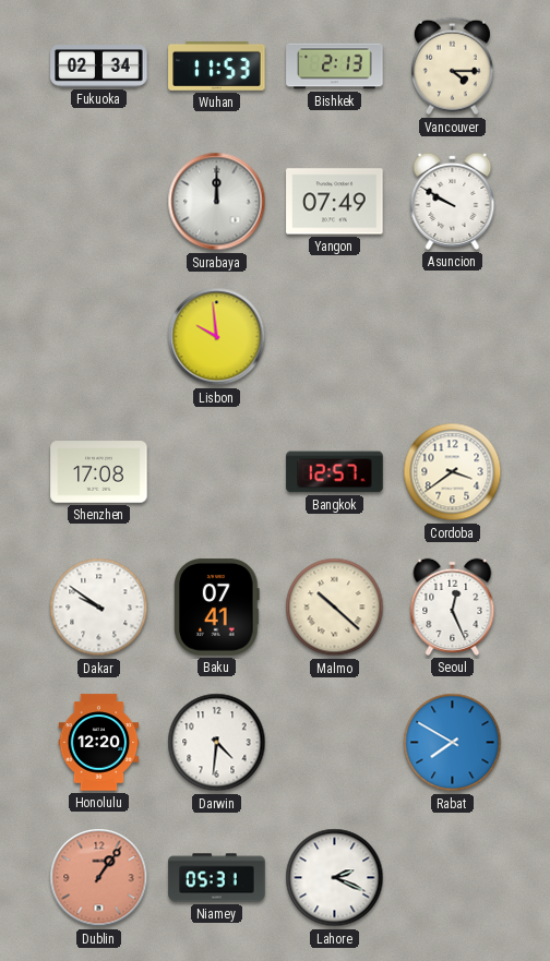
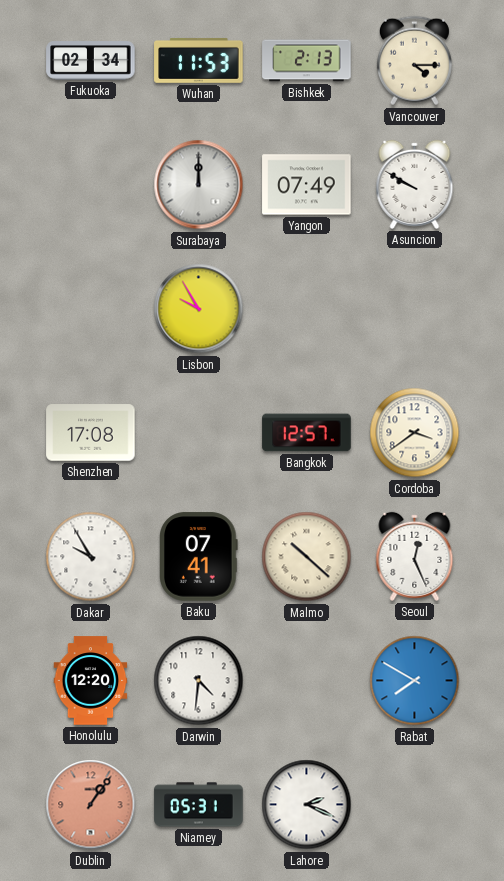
Lisbon: 9:59 -> 9:55 (199, 309)
Dakar: 9:51 -> 9:55 (91, 557)
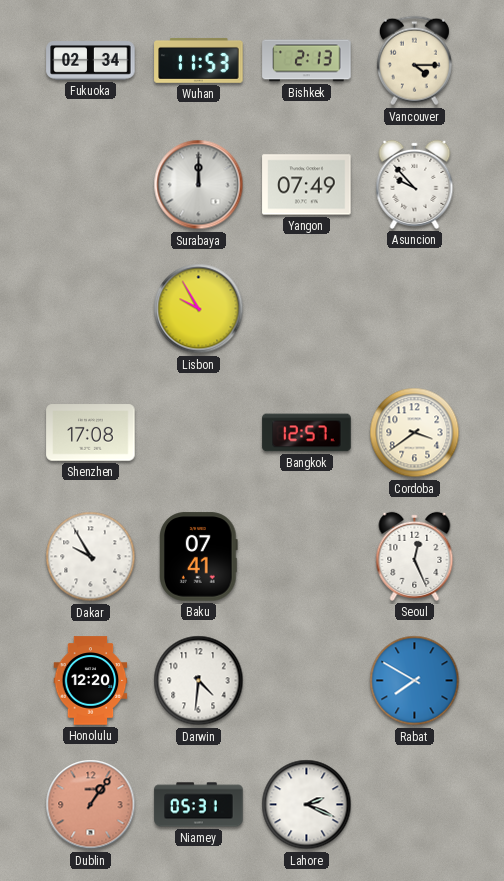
Asuncion: 9:50 -> 9:53 (415, 184)
Malmo: 10:22 -> none (307, 557)
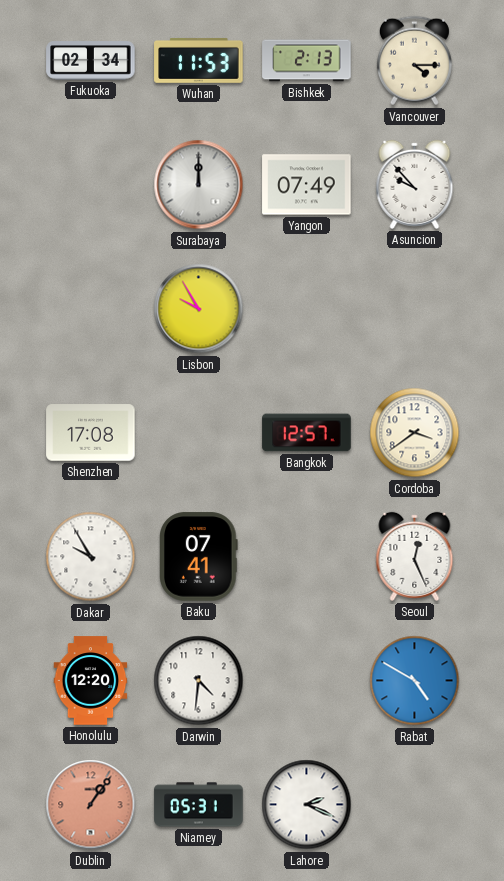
Rabat: 7:50 -> 4:50 (415, 681)
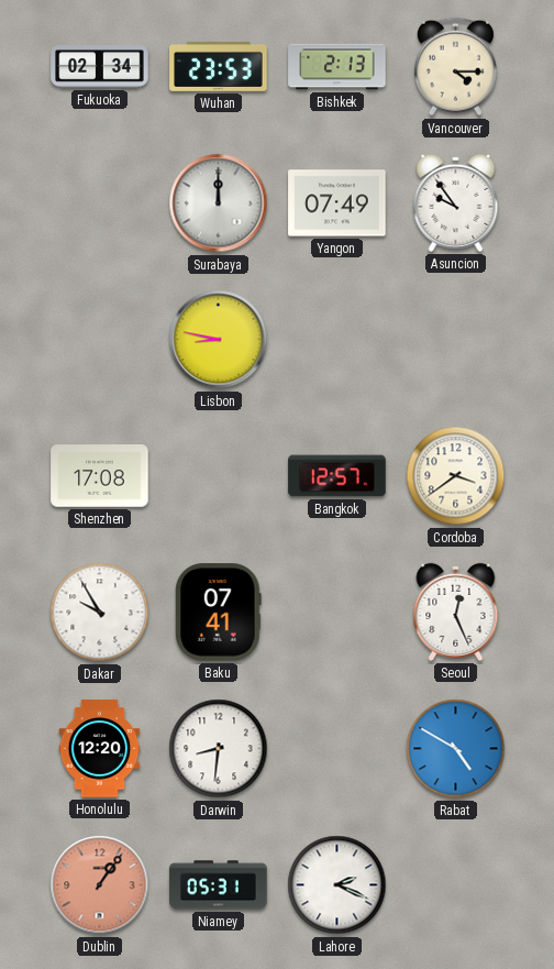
Wuhan: 11:53 -> 23:53 (219, 66)
Asuncion: 9:53 -> 9:54 (456, 202)
Lisbon: 9:55 -> 8:47 (219, 340)
Darwin: 4:31 -> 8:31 (219, 749)
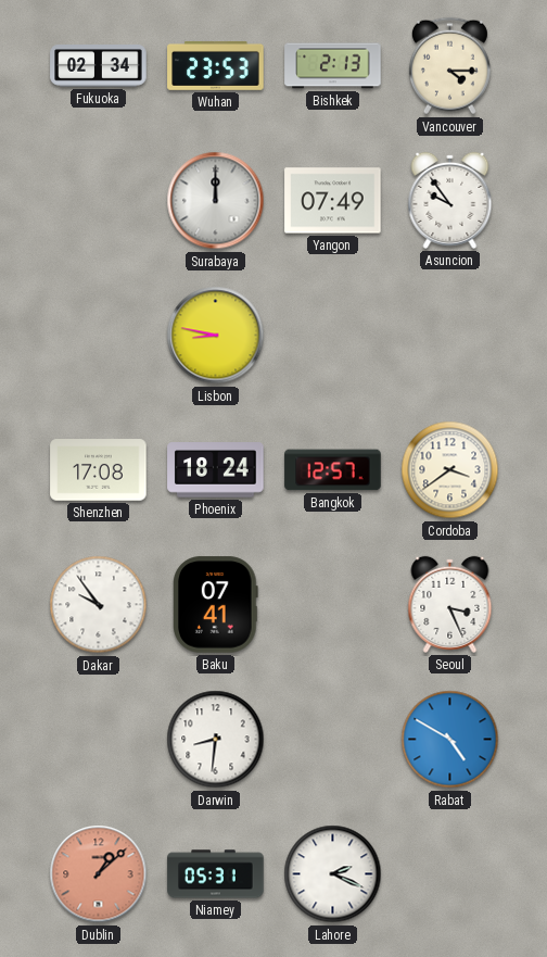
Phoenix: none -> 18:24 (216, 470)
Dakar: 9:55 -> 9:54 (99, 605)
Seoul: 12:26 -> 3:26 (450, 604)
Honolulu: 12:20 -> none (100, 749)
Dublin: 1:06 -> 1:08 (99, 874)
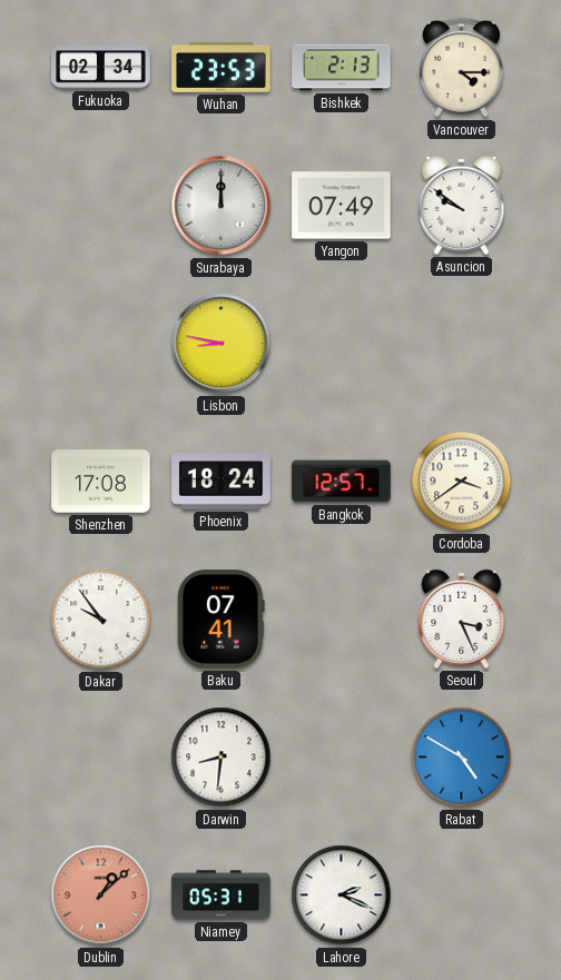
Asuncion: 9:54 -> 9:51 (462, 205)
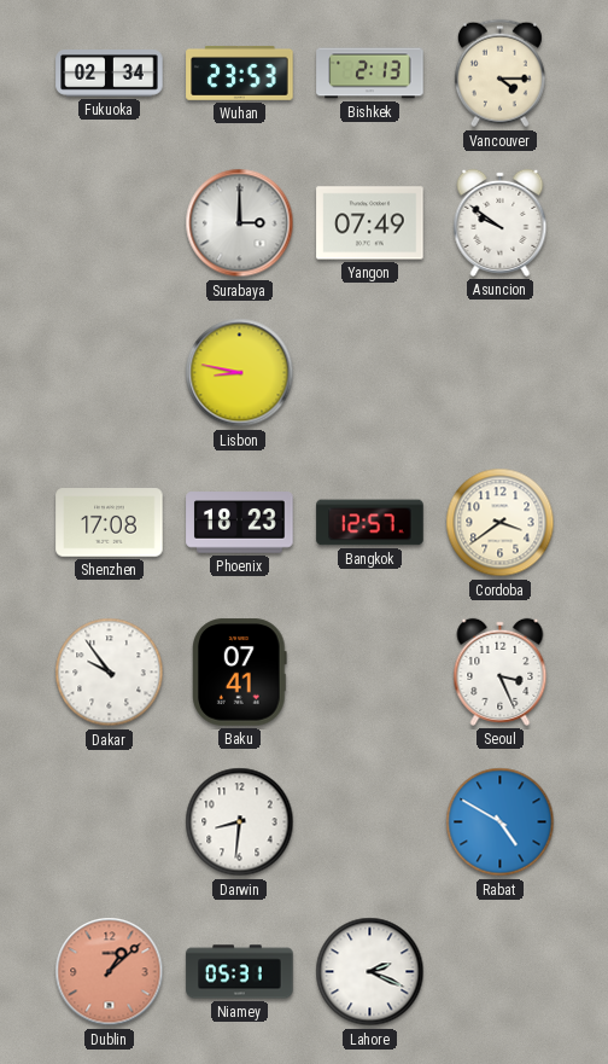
Surabaya: 12:00 -> 3:00 (240, 223)
Phoenix: 18:24 -> 18:23 (240, 523)
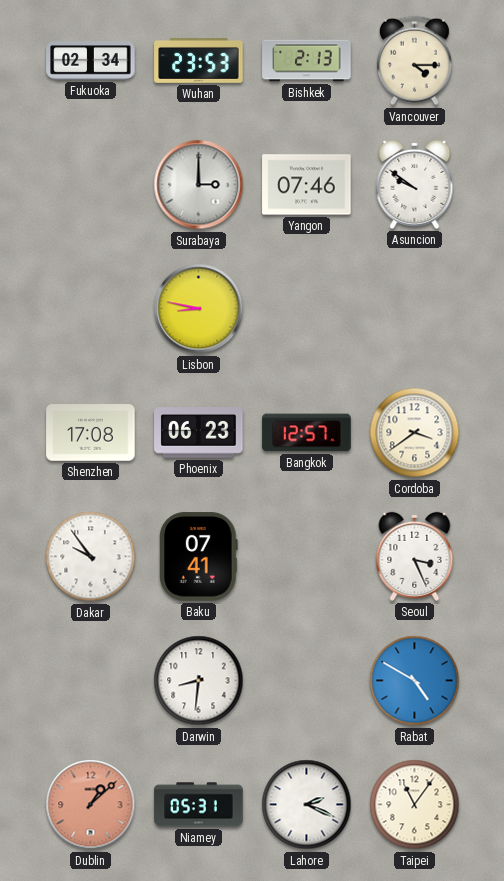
Yangon: 07:49 -> 07:46 (307, 185)
Phoenix: 18:23 -> 06:23 (199, 433)
Taipei: none -> 11:06 (415, 805)
